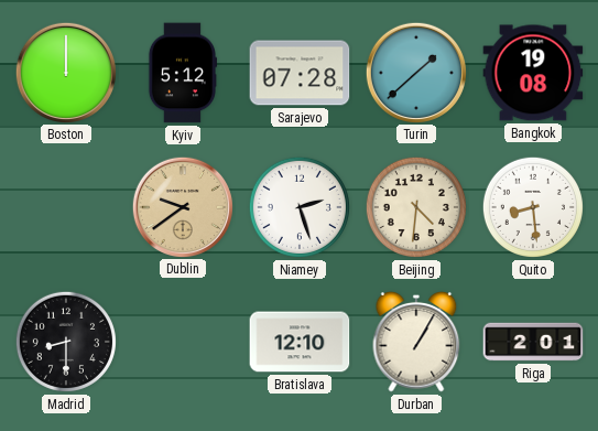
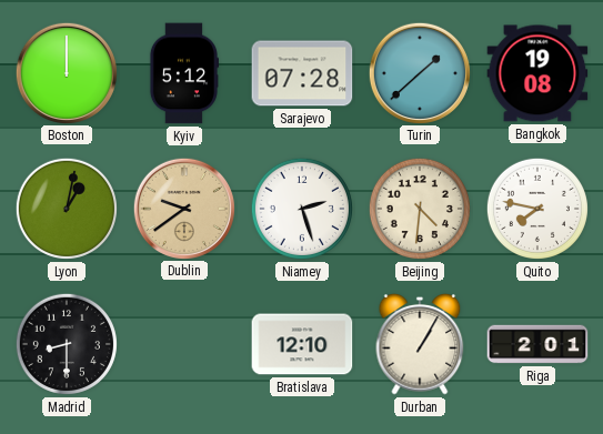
Lyon: none -> 1:02 (67, 209)
Quito: 8:29 -> 7:47 (537, 209)
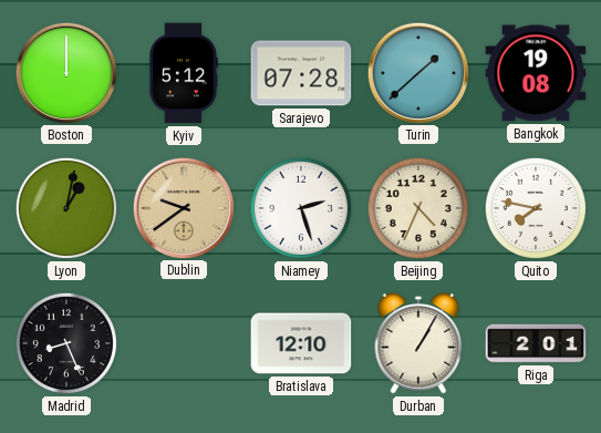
Beijing: 4:31 -> 4:34 (418, 208)
Madrid: 8:30 -> 8:26 (66, 343)
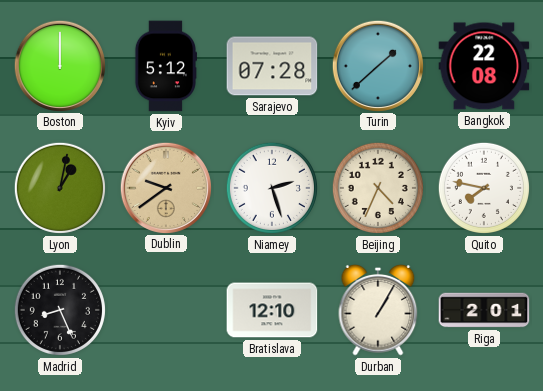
Bangkok: 19:08 -> 22:08 (484, 66)
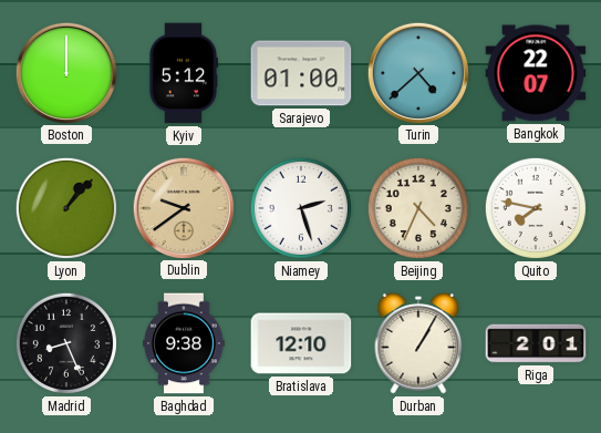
Sarajevo: 07:28 -> 01:00 (301, 73)
Turin: 1:38 -> 4:38 (417, 72)
Bangkok: 22:08 -> 22:07 (536, 73)
Lyon: 1:02 -> 1:07 (66, 208)
Baghdad: none -> 9:38 (184, 343)
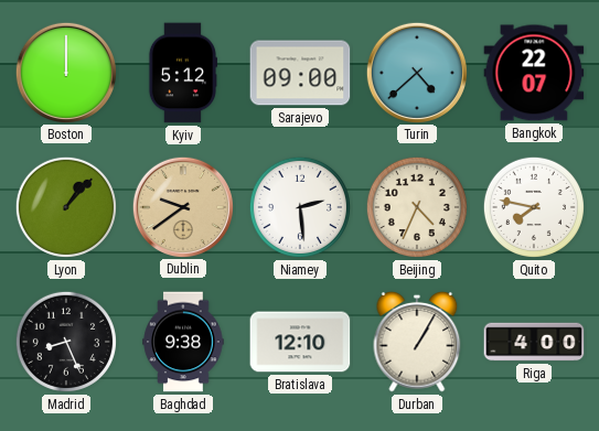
Sarajevo: 01:00 -> 09:00 (300, 73)
Niamey: 2:27 -> 2:29 (300, 207)
Riga: 2:01 -> 4:00 (534, 342)
